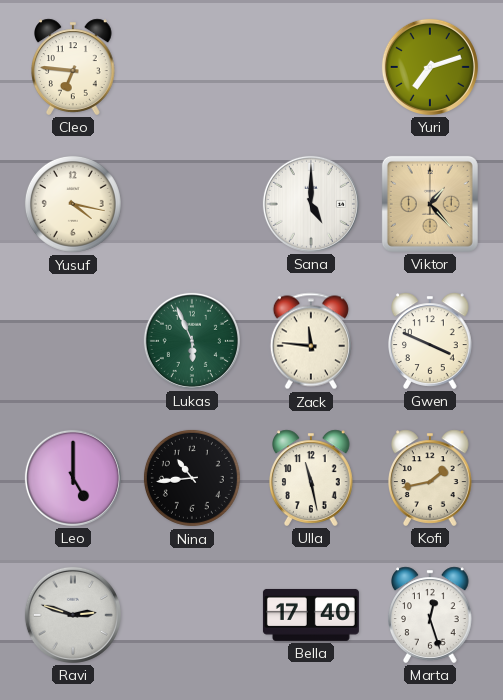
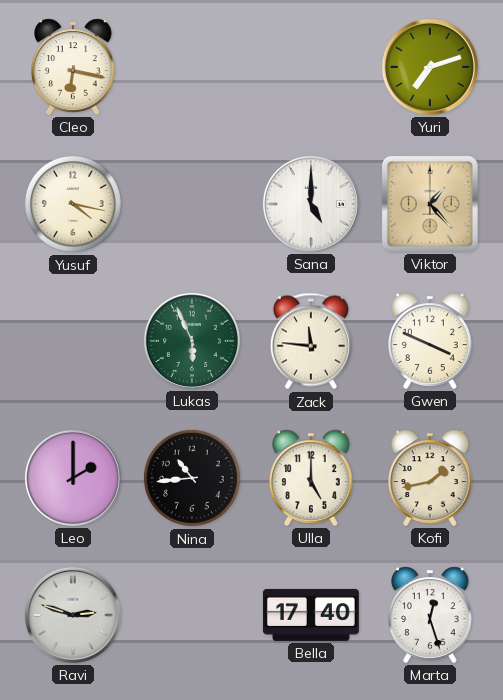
Cleo: 6:46 -> 6:17 (74, 67)
Leo: 5:00 -> 2:00 (73, 478)
Ulla: 11:28 -> 5:00 (312, 478)
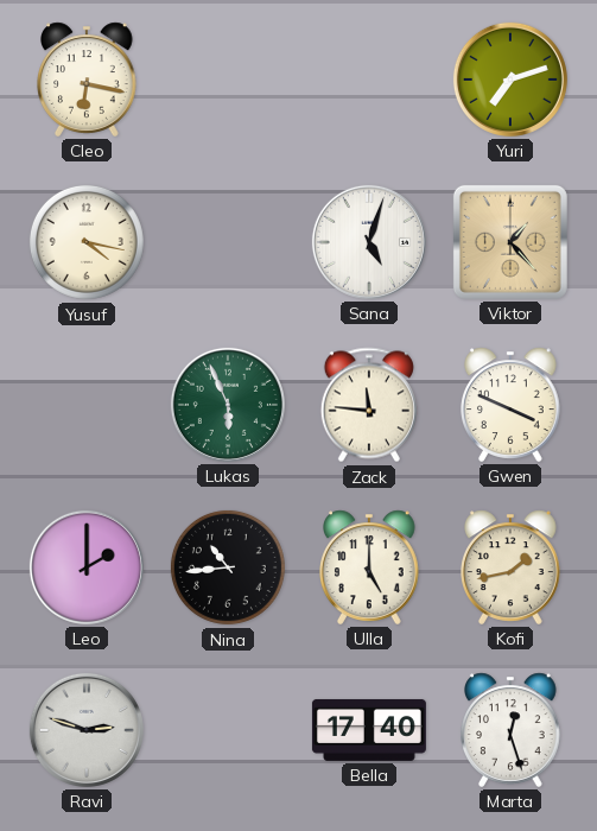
Sana: 5:00 -> 5:03 (369, 242)
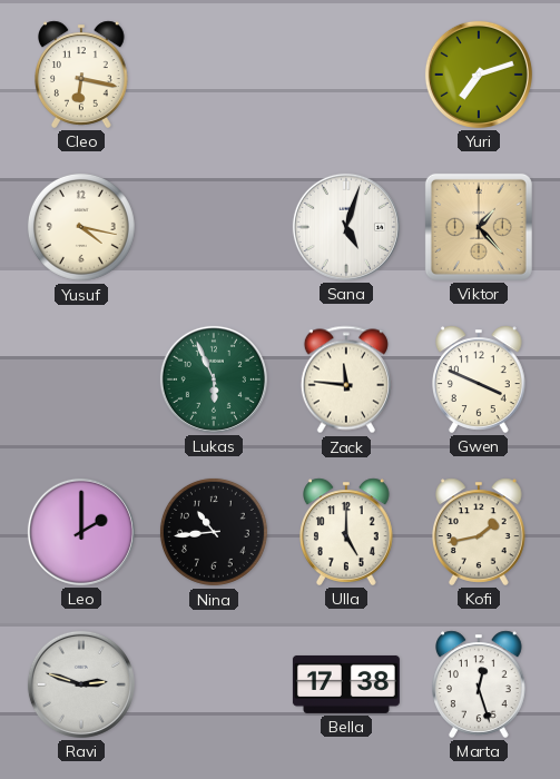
Bella: 17:40 -> 17:38 (346, 684)
